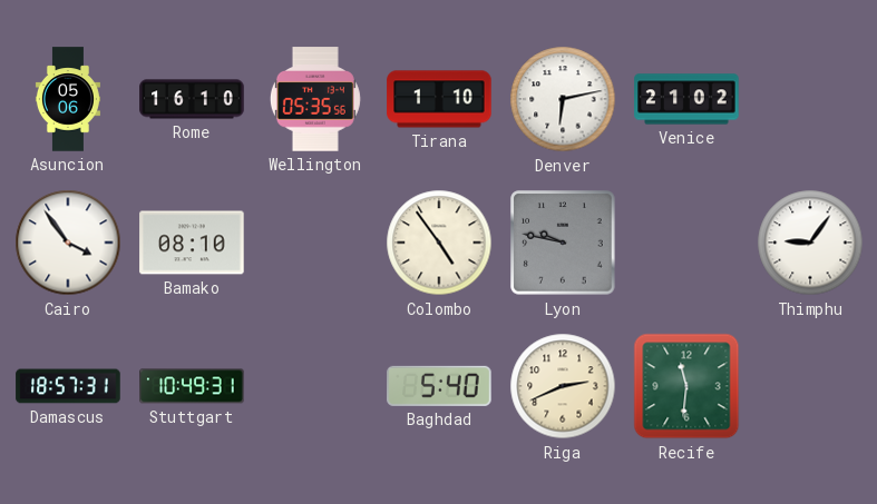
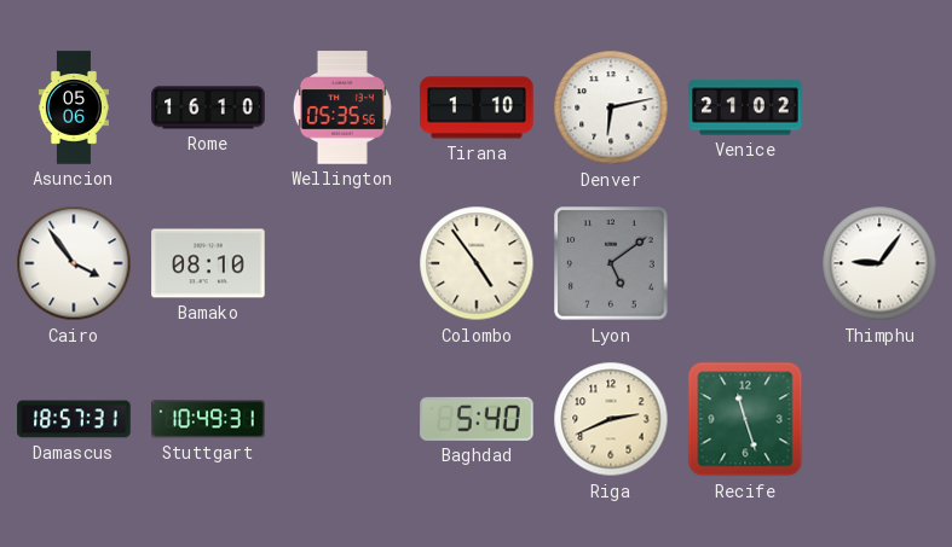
Lyon: 9:47 -> 5:09 (611, 263)
Recife: 11:31 -> 11:27 (745, 419)
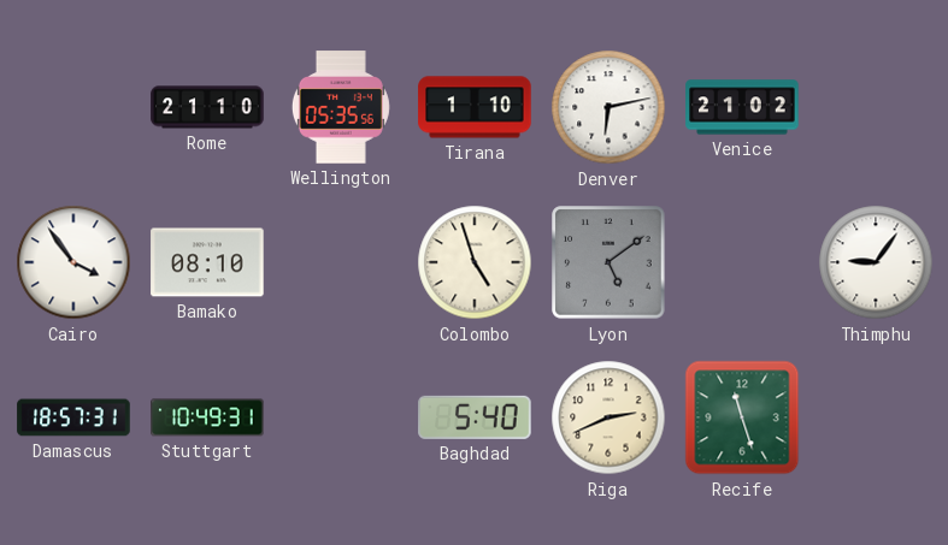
Asuncion: 05:06 -> none (74, 107)
Rome: 16:10 -> 21:10 (207, 107)
Colombo: 4:54 -> 4:57 (475, 262)
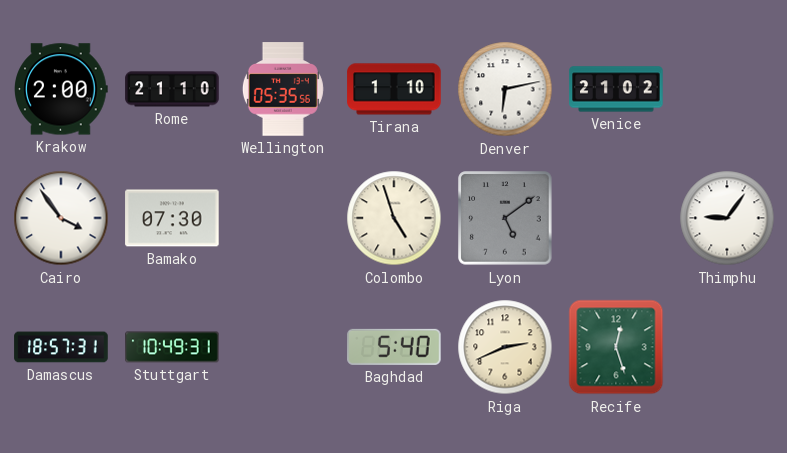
Krakow: none -> 2:00 (61, 89)
Bamako: 08:10 -> 07:30 (172, 218)
Recife: 11:27 -> 12:27 (616, 347)
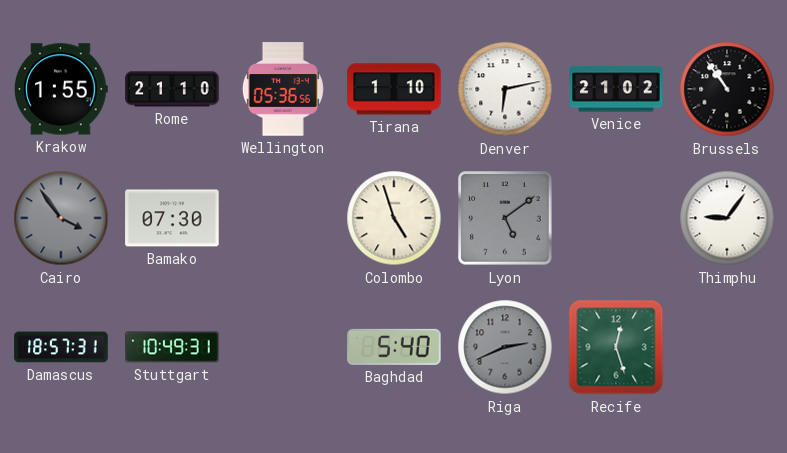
Krakow: 2:00 -> 1:55 (61, 89)
Wellington: 05:35 -> 05:36 (283, 89)
Brussels: none -> 10:54 (727, 89)
Cairo dial: white -> grey (61, 218)
Riga dial: cream -> grey (505, 347)
